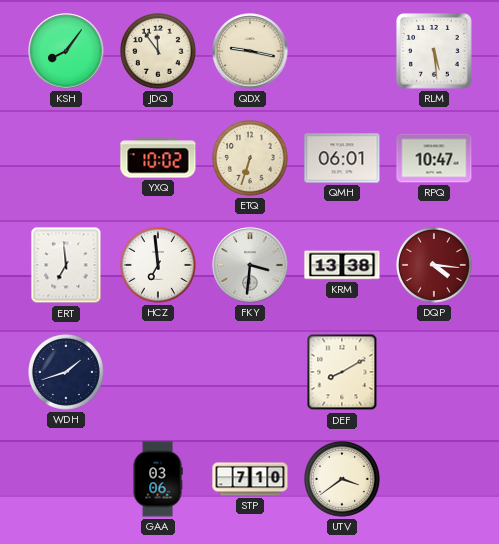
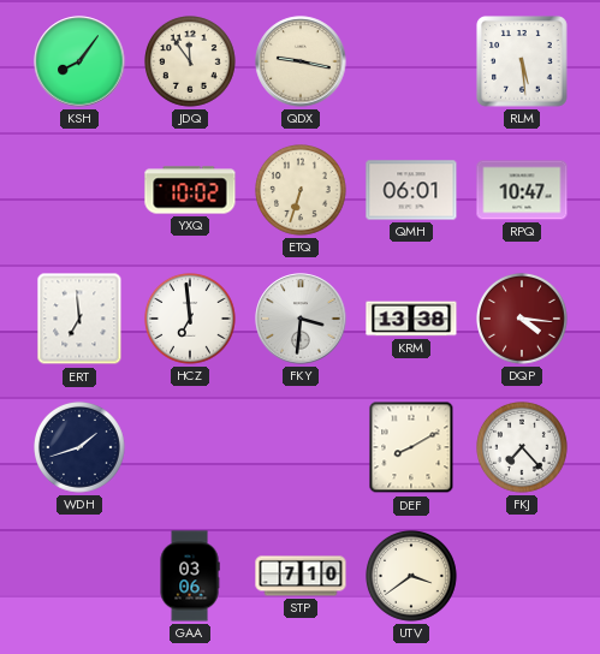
FKJ: none -> 7:23 (523, 448)
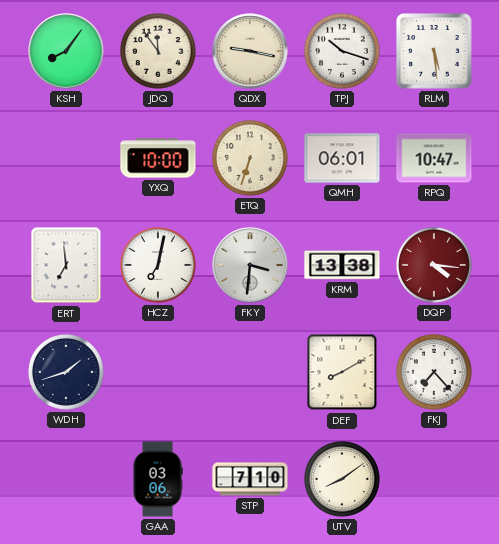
TPJ: none -> 10:18 (343, 52)
YXQ: 10:02 -> 10:00 (158, 158)
HCZ: 6:59 -> 7:02 (159, 266)
UTV: 3:39 -> 8:09 (343, 480)
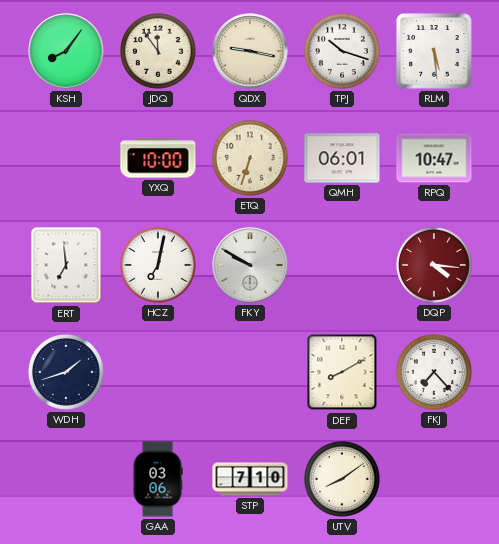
FKY: 3:31 -> 9:50 (250, 265)
KRM: 13:38 -> none (342, 265)
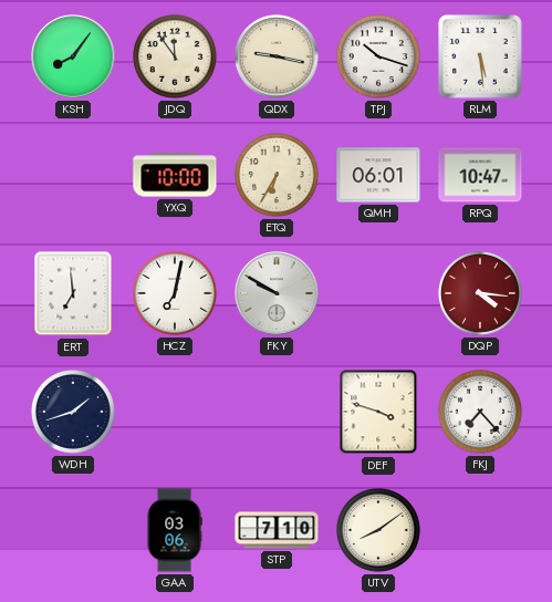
ETQ: 6:33 -> 6:35 (278, 176)
DEF: 8:10 -> 3:48 (378, 412)
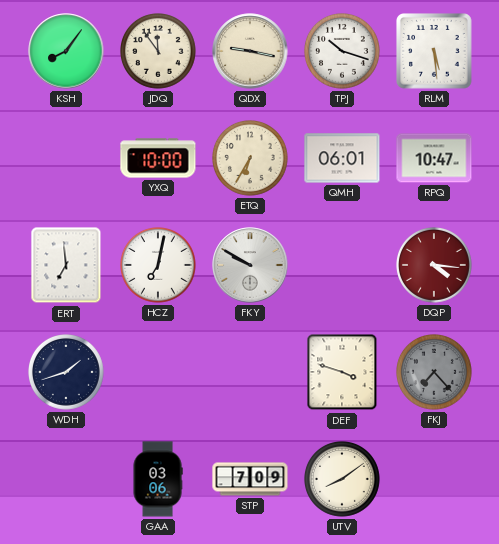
FKJ dial: white -> grey (435, 373)
STP: 7:10 -> 7:09 (250, 479)
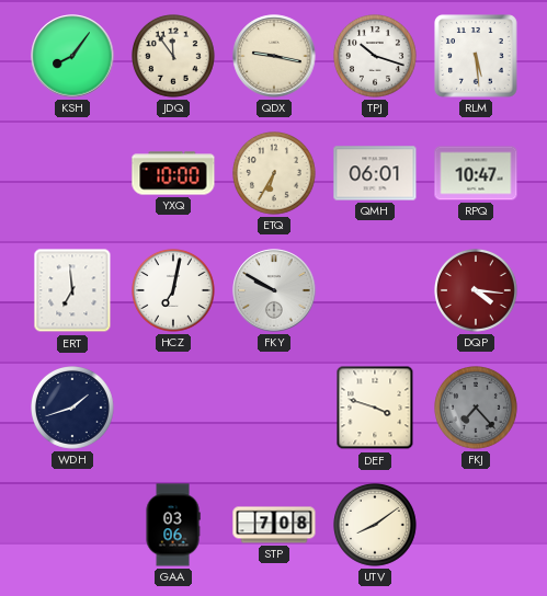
STP: 7:09 -> 7:08 (274, 525)
